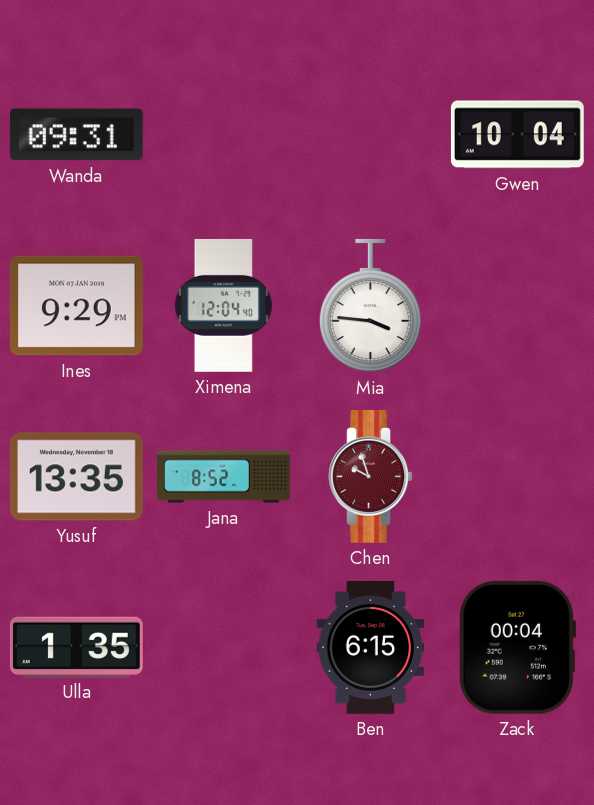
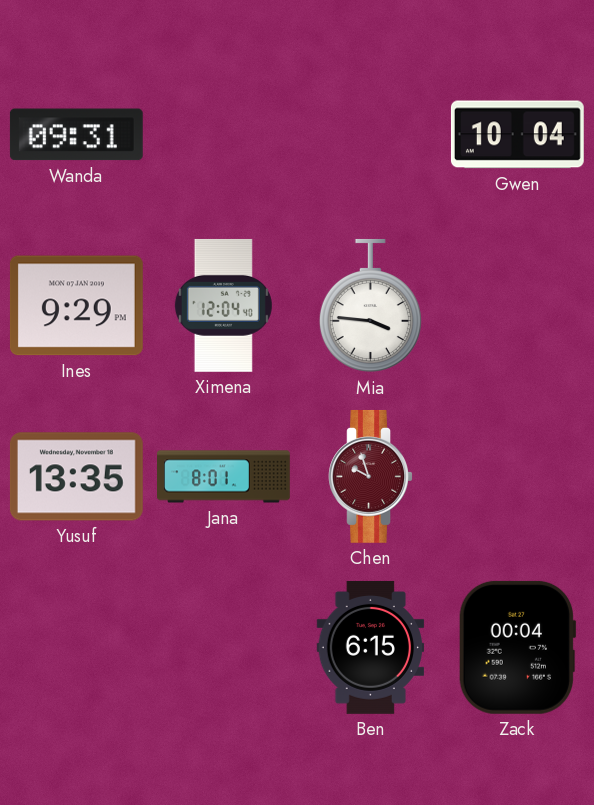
Jana: 8:52 -> 8:01 (224, 477)
Ulla: 1:35 -> none (76, 647)
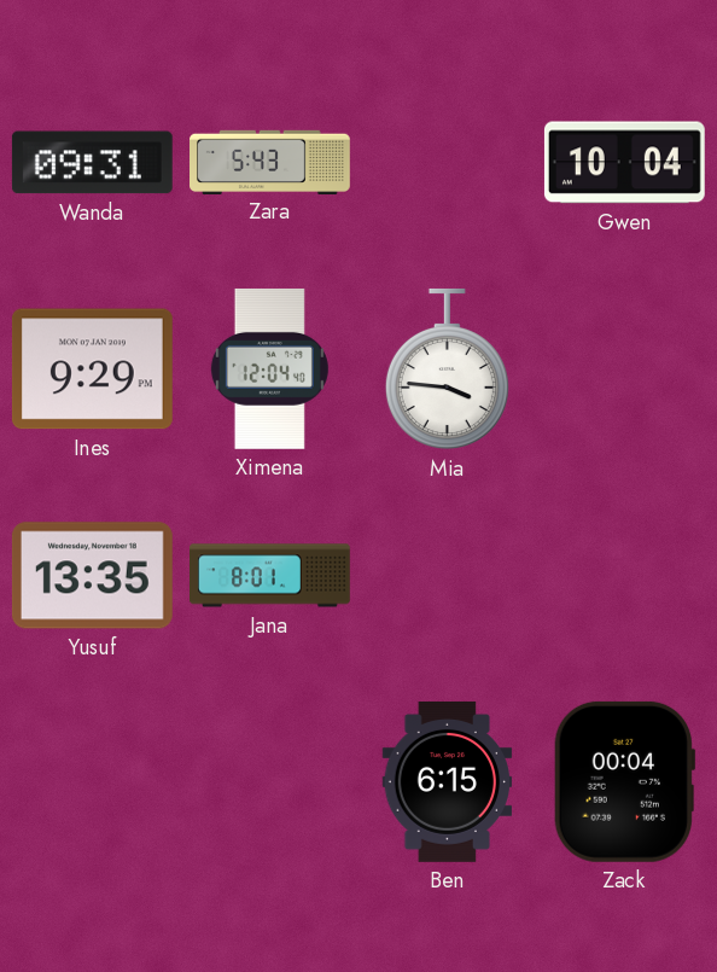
Zara: none -> 5:43 (270, 162)
Chen: 9:57 -> none (370, 476)
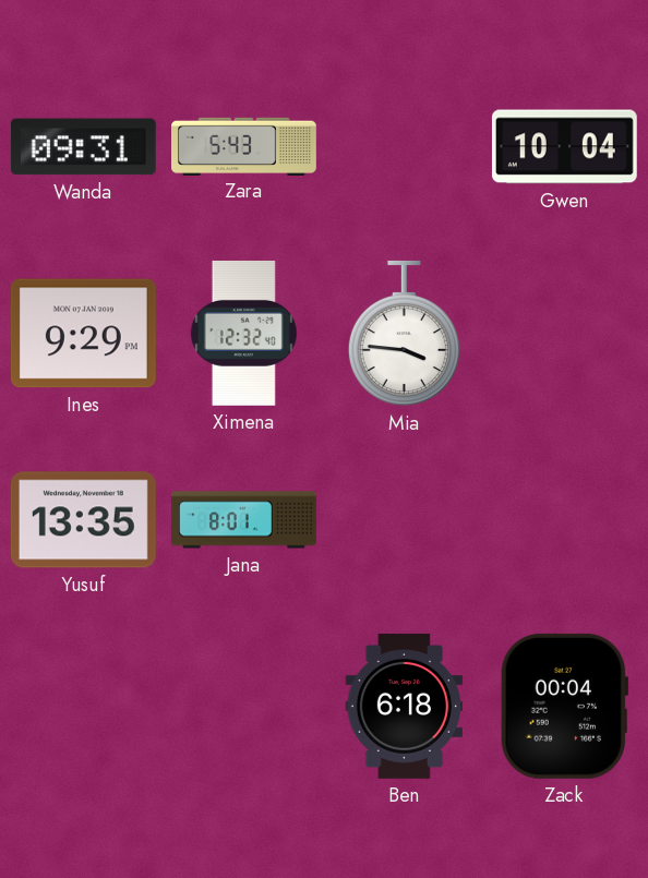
Ximena: 12:04 -> 12:32 (243, 333)
Ben: 6:15 -> 6:18 (405, 706)
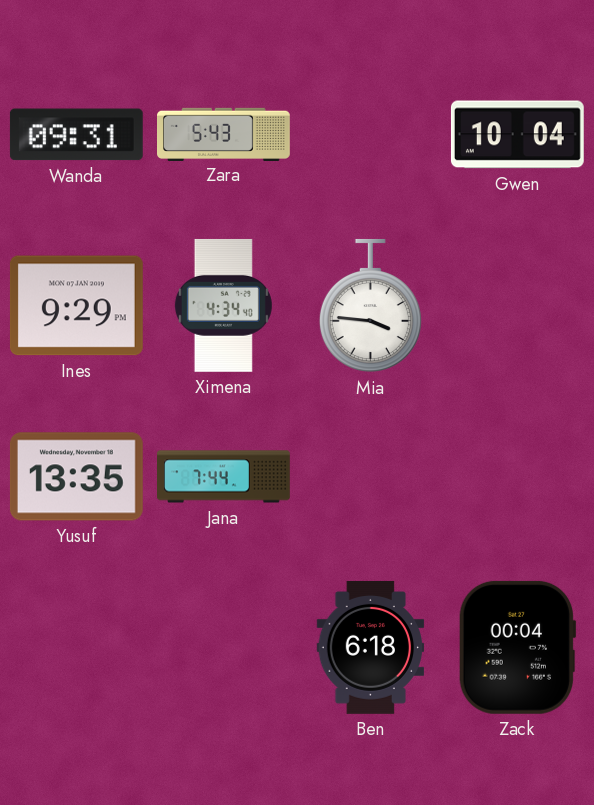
Ximena: 12:32 -> 4:34 (223, 305)
Jana: 8:01 -> 7:44 (224, 477)
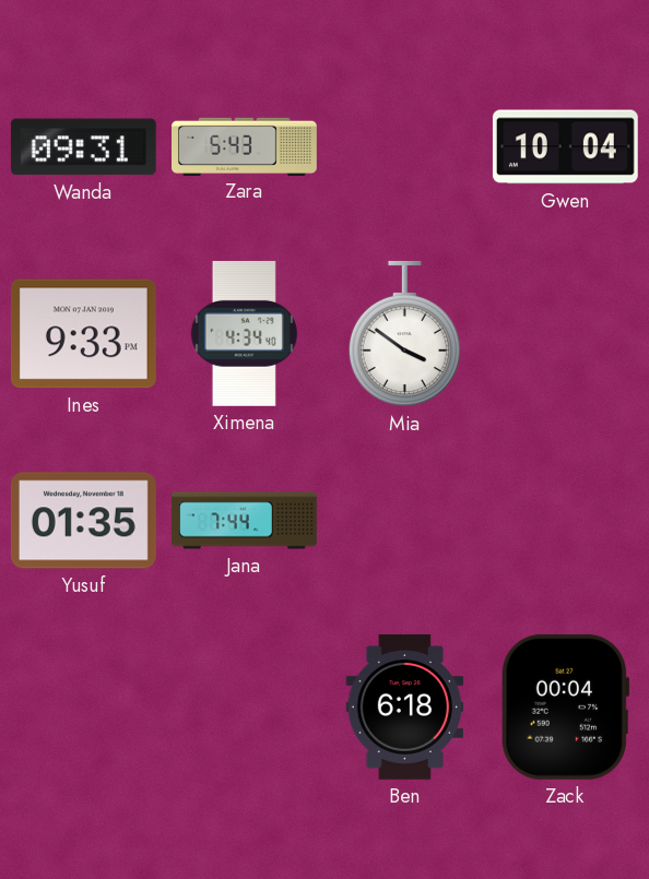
Ines: 9:29 -> 9:33 (83, 334)
Mia: 3:46 -> 3:51 (404, 334)
Yusuf: 13:35 -> 01:35 (83, 521)
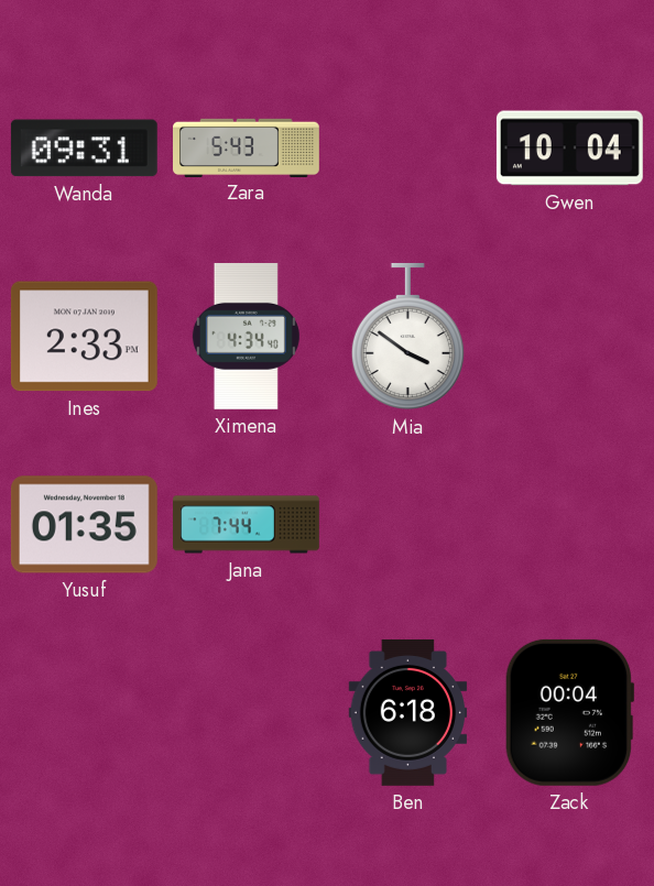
Ines: 9:33 -> 2:33 (84, 337)
